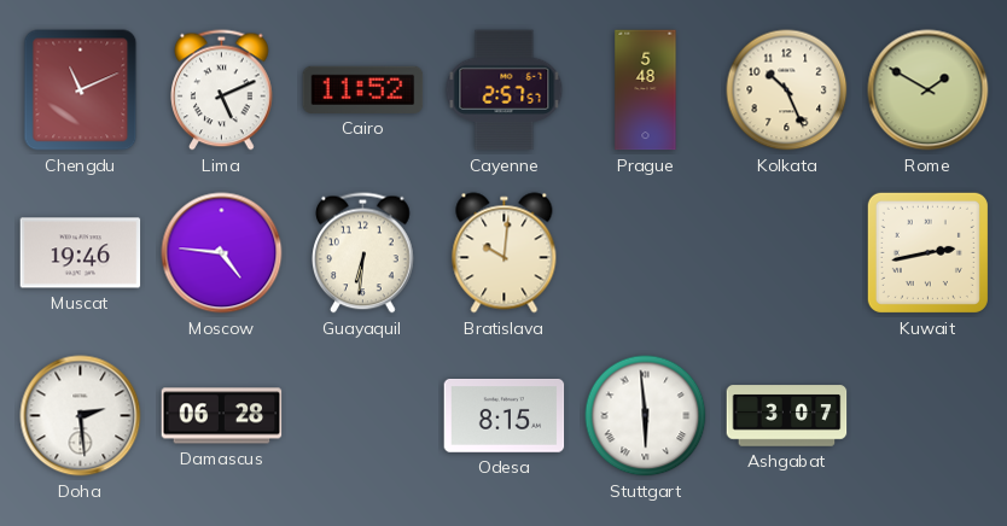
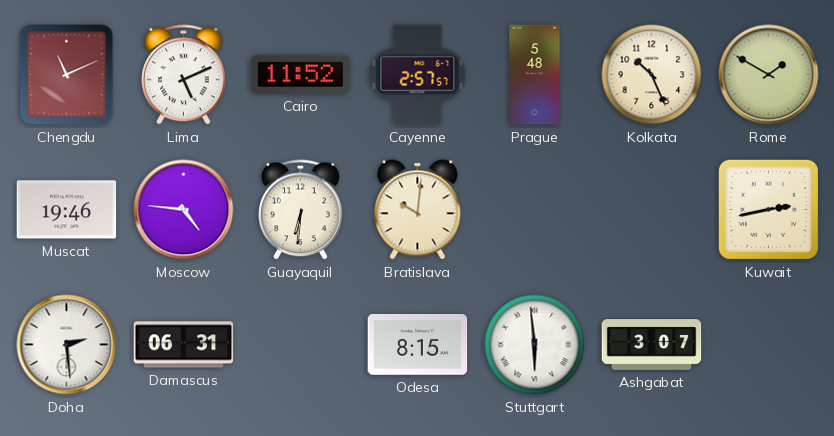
Damascus: 06:28 -> 06:31 (184, 345)
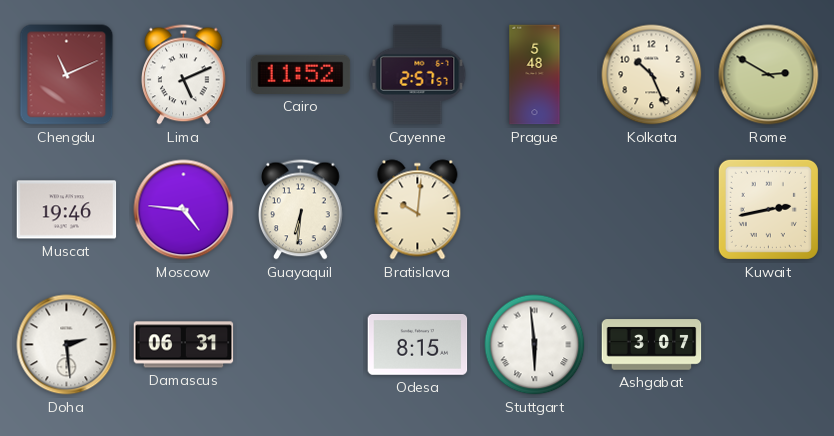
Rome: 1:50 -> 2:50 (769, 75)
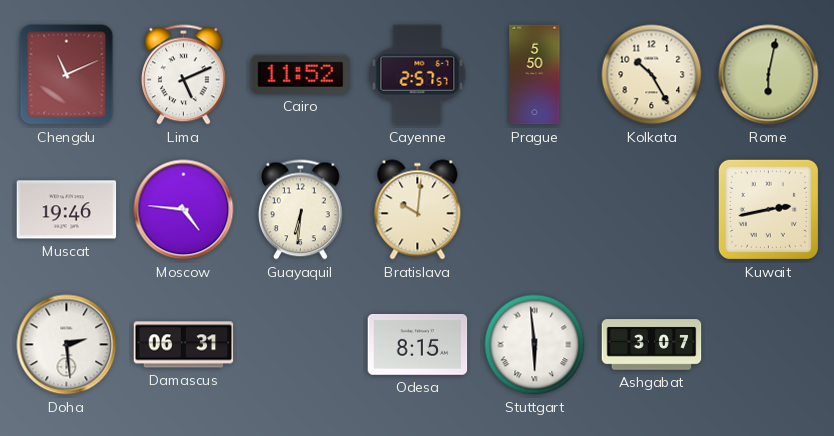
Prague: 5:48 -> 5:50 (535, 75)
Kolkata: 10:26 -> 10:25 (652, 75)
Rome: 2:50 -> 6:02 (769, 75)
